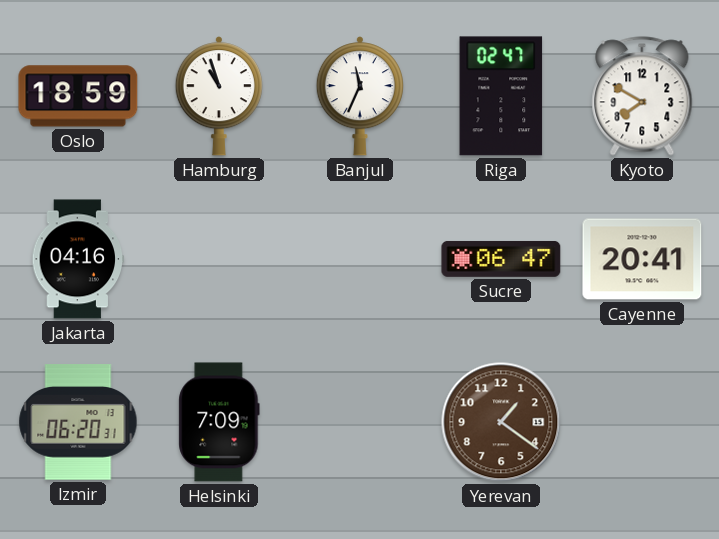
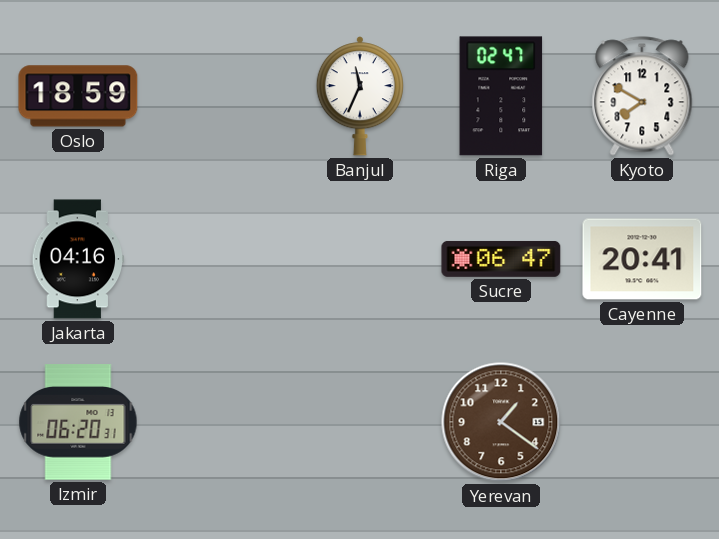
Hamburg: 10:57 -> none (219, 96)
Helsinki: 7:09 -> none (219, 422)
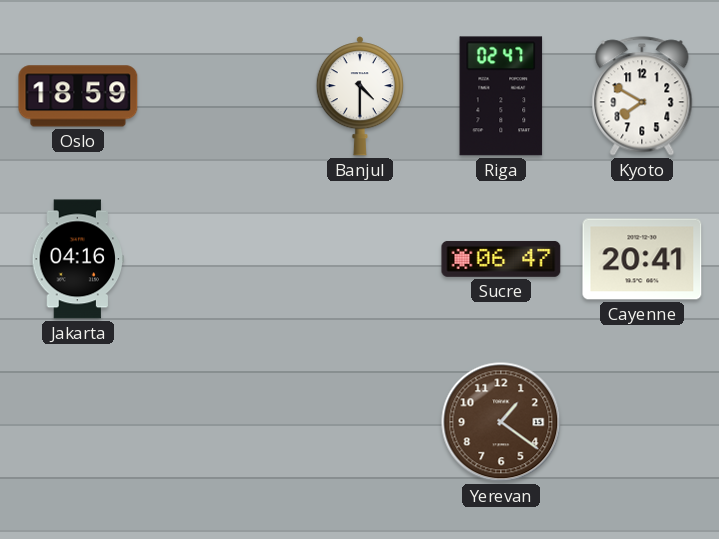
Banjul: 11:34 -> 4:30 (360, 96)
Izmir: 06:20 -> none (78, 422)
